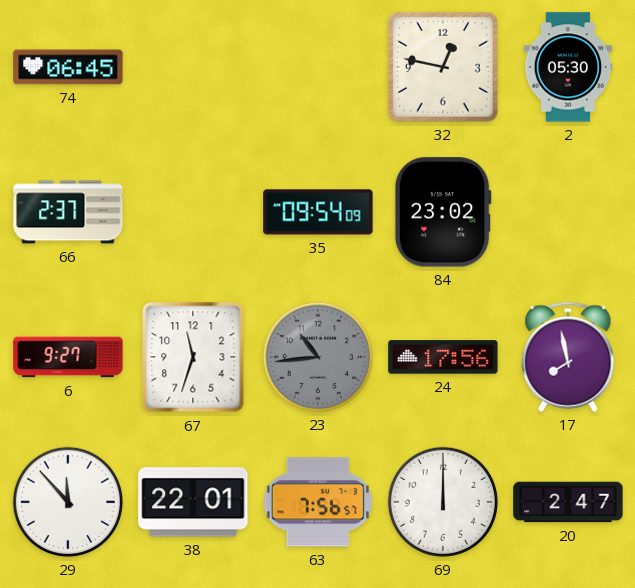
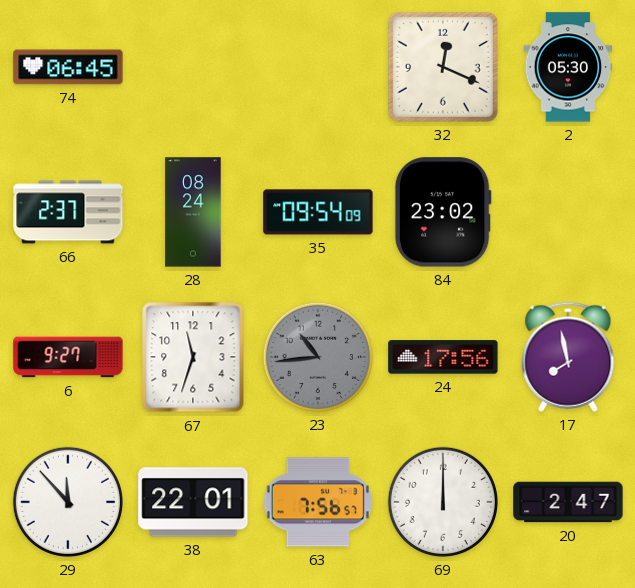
32: 12:47 -> 12:19 (443, 67)
28: none -> 08:24 (193, 212)
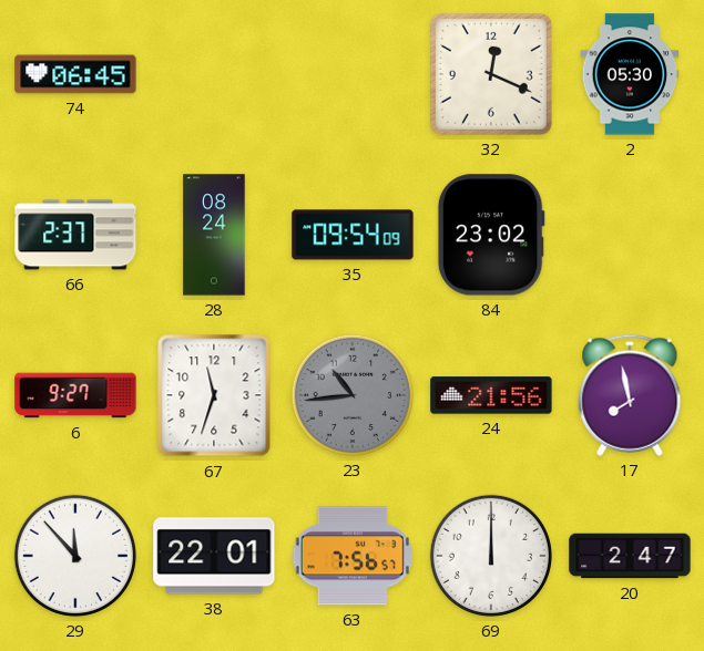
24: 17:56 -> 21:56 (491, 395)
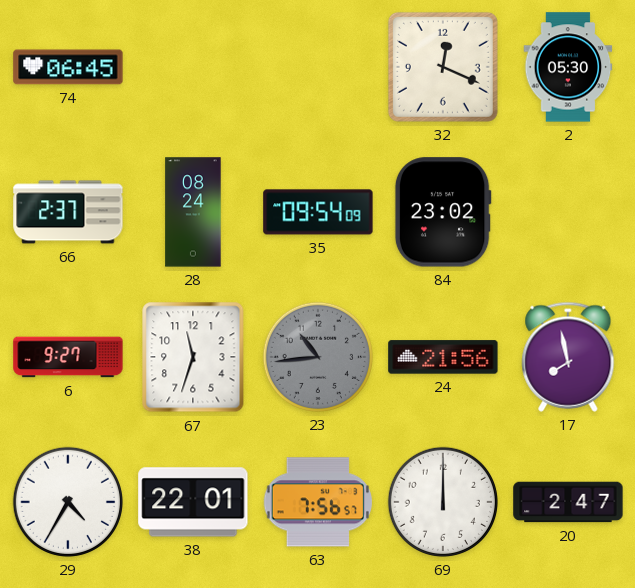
29: 11:53 -> 4:35 (68, 502)
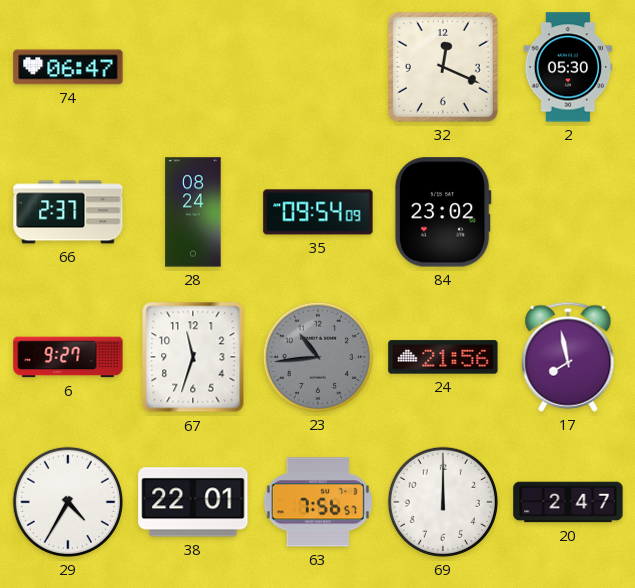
74: 06:45 -> 06:47 (68, 67)
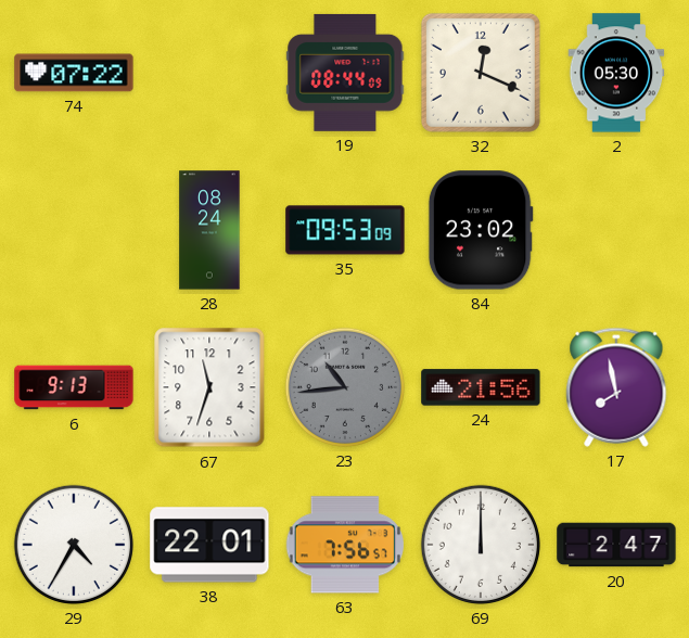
74: 06:47 -> 07:22 (74, 73)
19: none -> 08:44 (345, 73)
66: 2:37 -> none (68, 212)
35: 09:54 -> 09:53 (345, 230)
6: 9:27 -> 9:13 (74, 387)
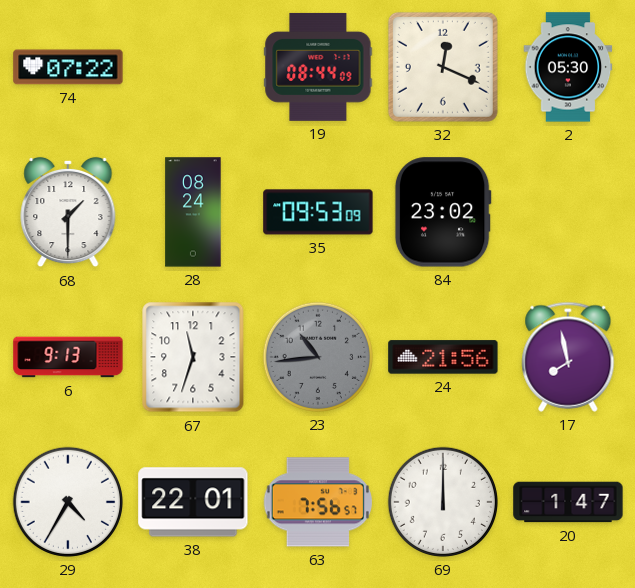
68: none -> 1:30 (68, 212)
20: 2:47 -> 1:47 (568, 502)
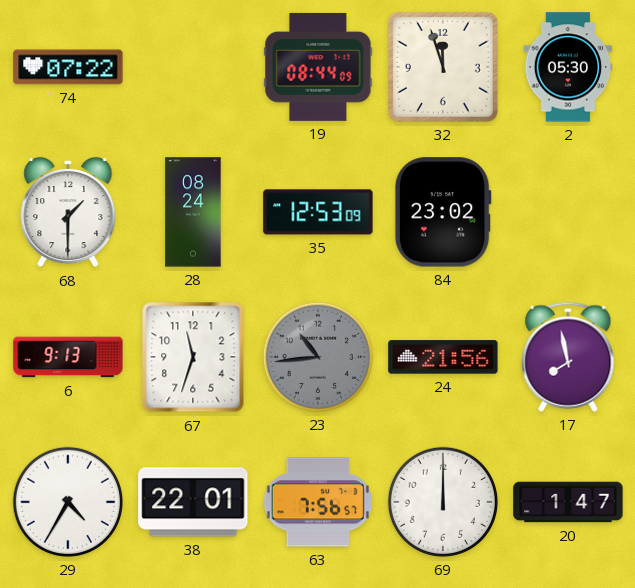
32: 12:19 -> 11:57 (443, 67)
35: 09:53 -> 12:53 (318, 212)
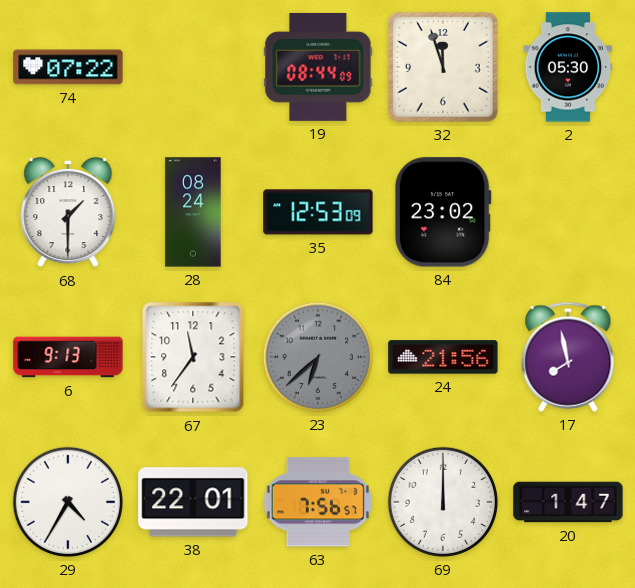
67: 11:33 -> 11:36 (193, 357)
23: 10:44 -> 6:38 (318, 357)
